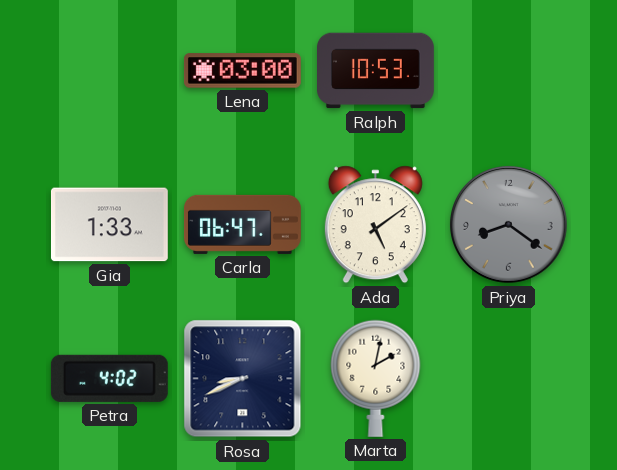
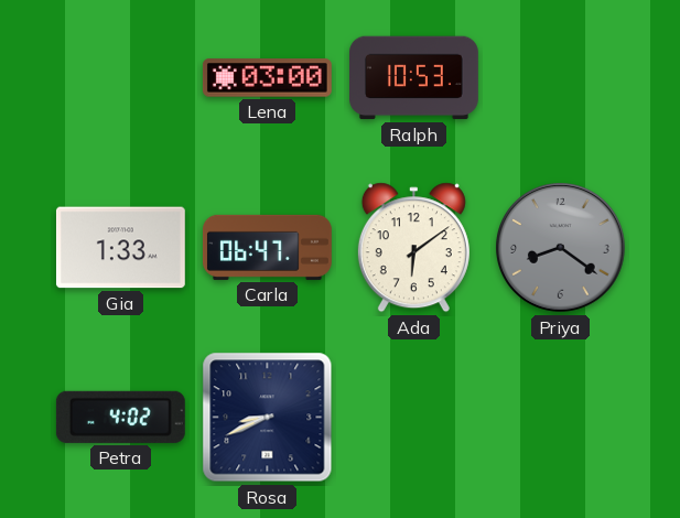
Ada: 5:09 -> 6:09 (413, 248)
Marta: 2:02 -> none (376, 378)
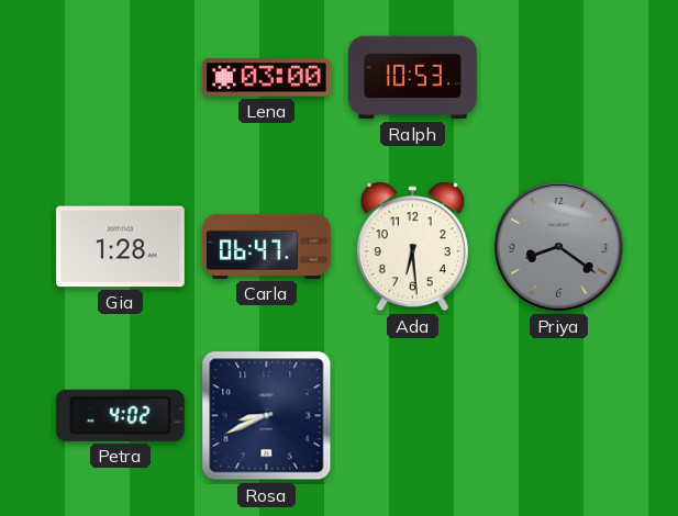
Gia: 1:33 -> 1:28 (120, 247)
Ada: 6:09 -> 6:29 (412, 247)
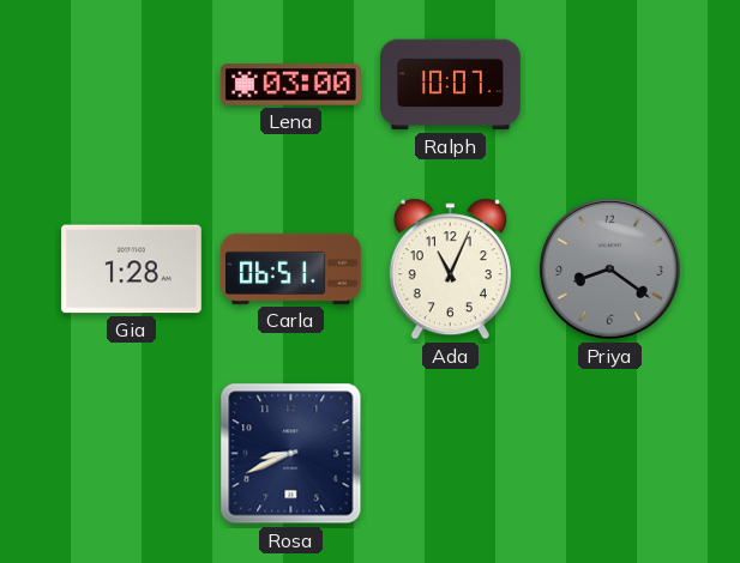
Ralph: 10:53 -> 10:07 (451, 85)
Carla: 06:47 -> 06:51 (291, 268)
Ada: 6:29 -> 11:04 (450, 270)
Petra: 4:02 -> none (120, 415)
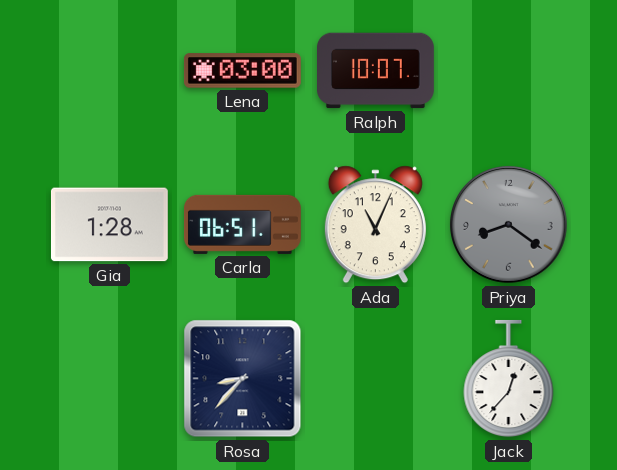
Rosa: 8:41 -> 8:37 (243, 379)
Jack: none -> 12:37 (509, 379)
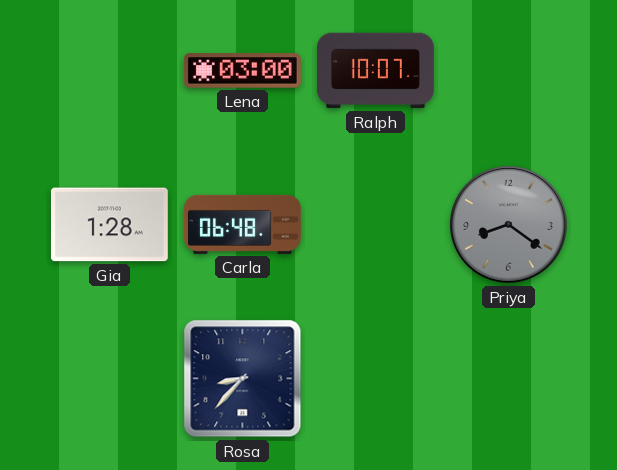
Carla: 06:51 -> 06:48 (243, 224)
Ada: 11:04 -> none (375, 225)
Jack: 12:37 -> none (509, 379)
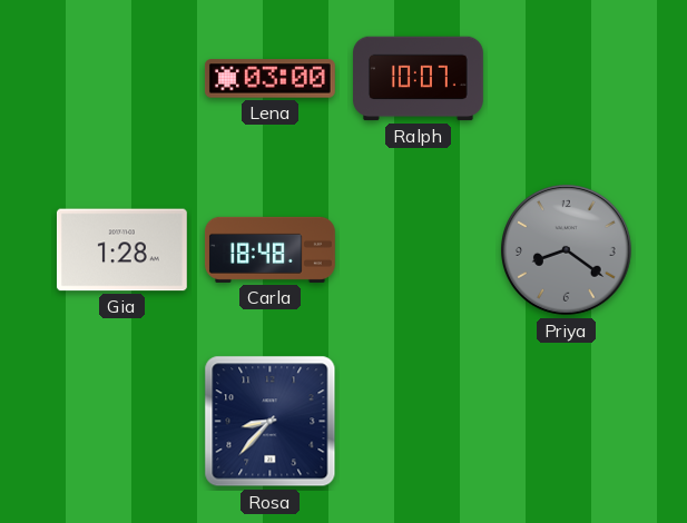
Carla: 06:48 -> 18:48 (271, 249)
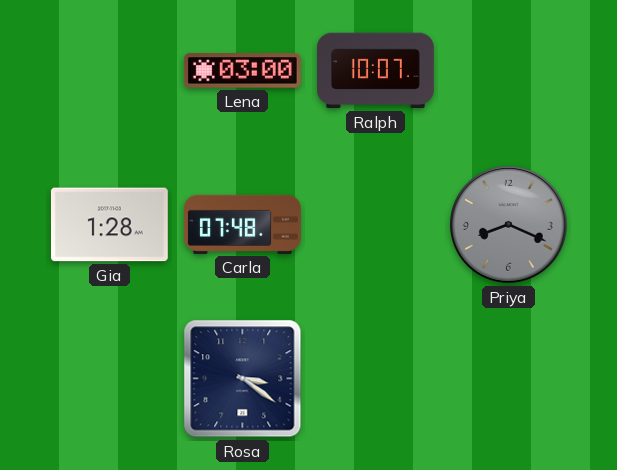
Carla: 18:48 -> 07:48 (243, 224)
Priya: 8:21 -> 8:19 (509, 225)
Rosa: 8:37 -> 3:21 (243, 379)
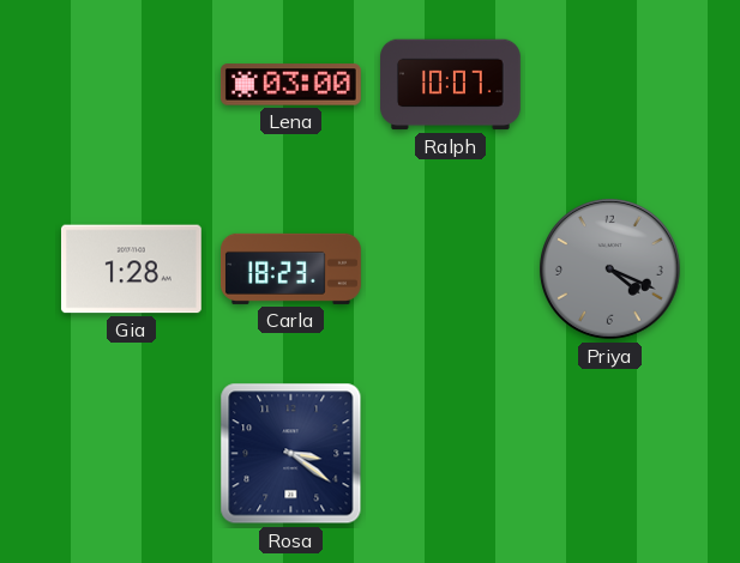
Carla: 07:48 -> 18:23 (291, 268)
Priya: 8:19 -> 4:19 (610, 270)
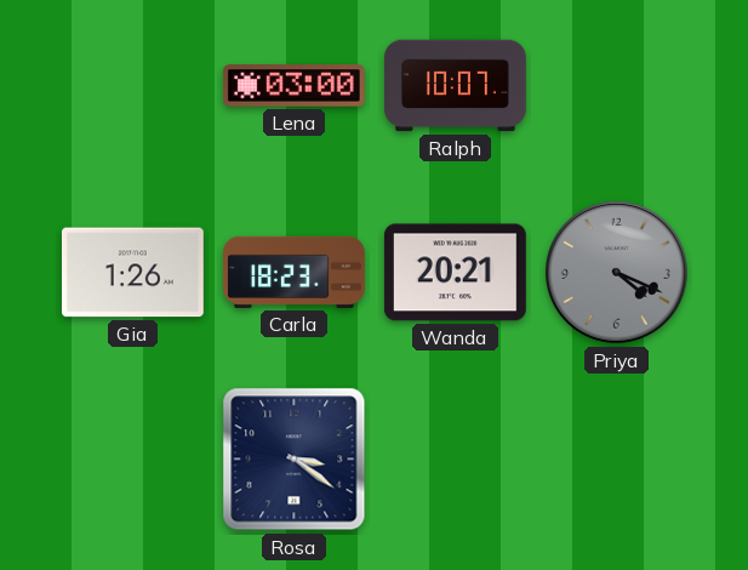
Gia: 1:28 -> 1:26 (132, 273)
Wanda: none -> 20:21 (455, 273)
